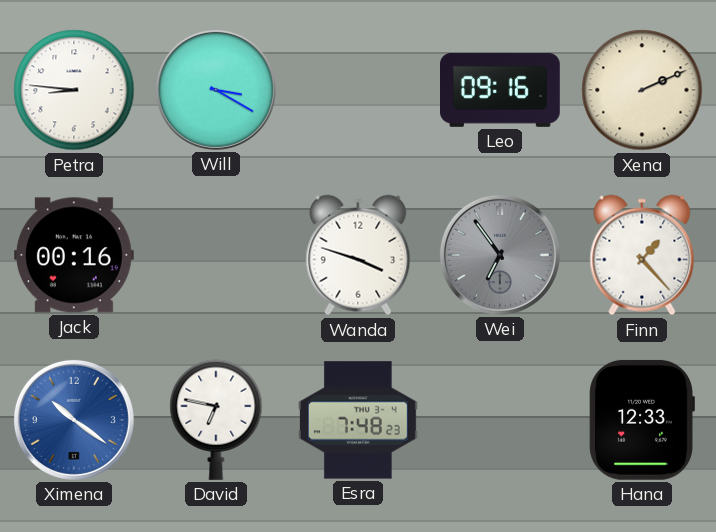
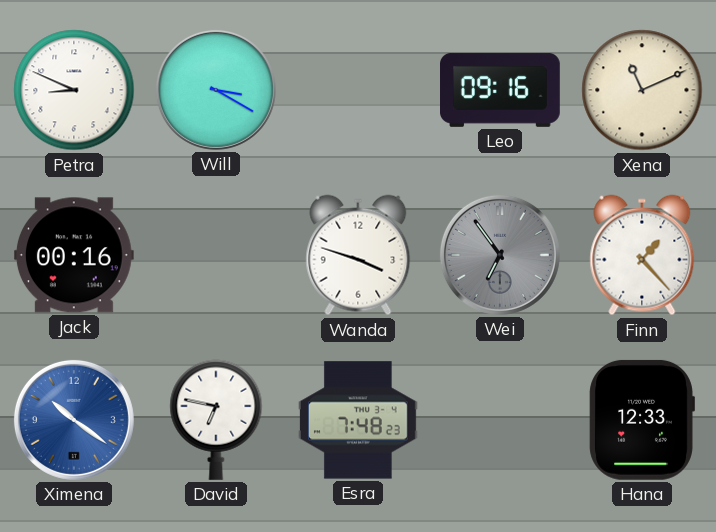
Petra: 8:46 -> 8:49 (74, 90)
Xena: 2:11 -> 11:11 (642, 90)
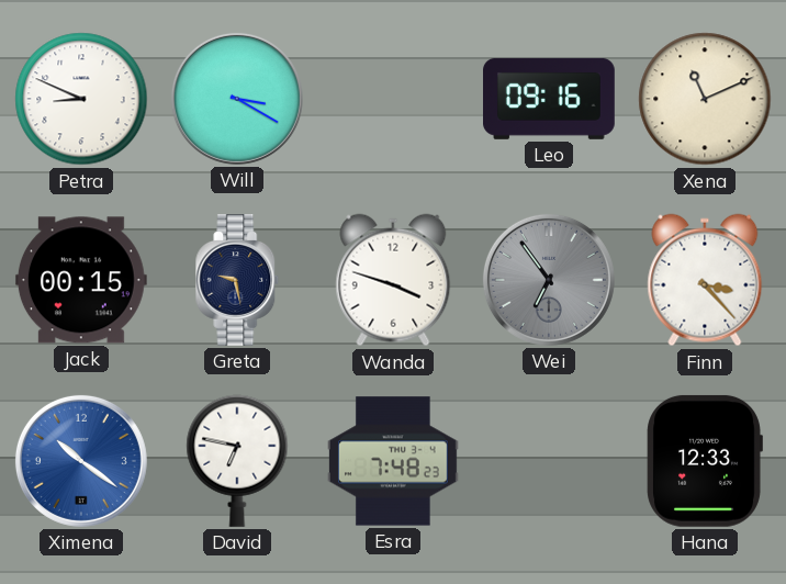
Jack: 00:16 -> 00:15 (81, 280)
Greta: none -> 9:28 (237, 281)
Finn: 1:23 -> 3:23 (705, 280)
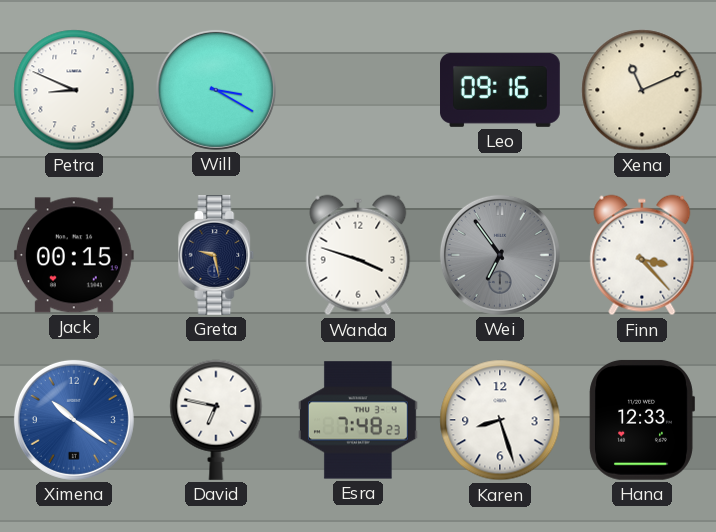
Karen: none -> 8:27 (500, 420)
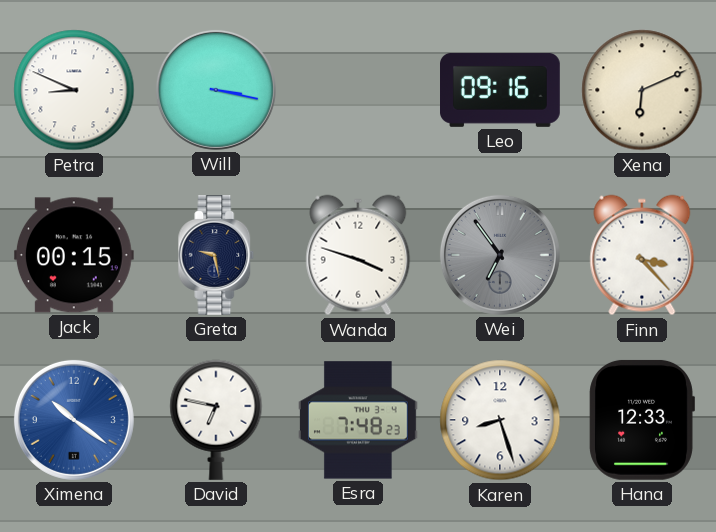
Will: 3:20 -> 3:17 (216, 90)
Xena: 11:11 -> 6:11 (642, 90)
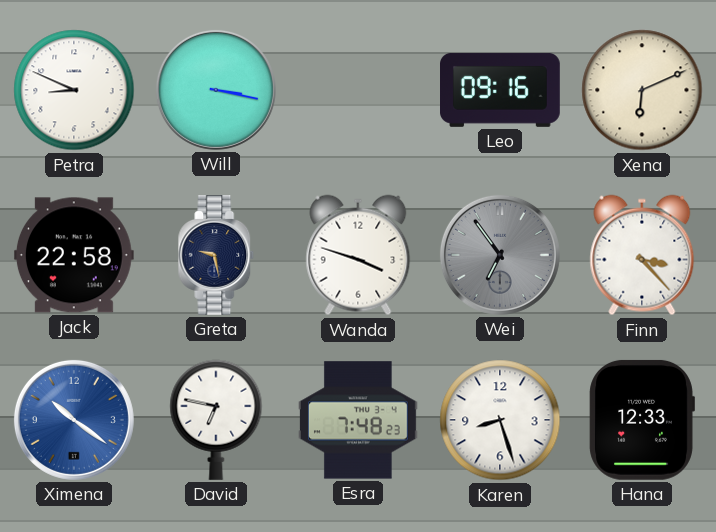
Jack: 00:15 -> 22:58 (74, 255)
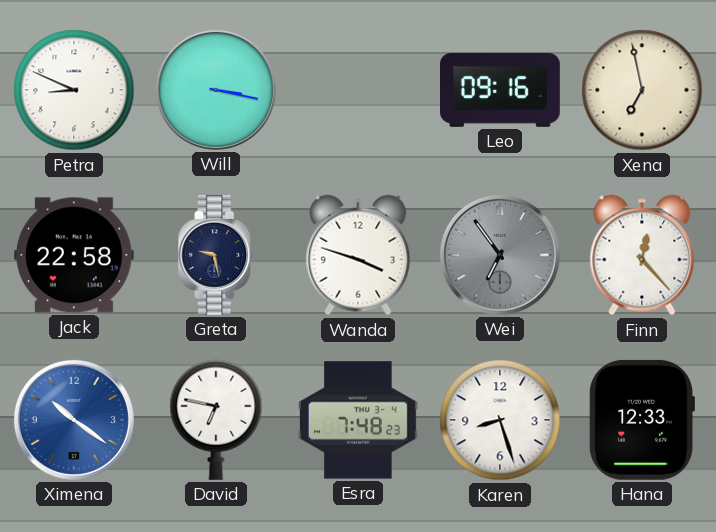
Xena: 6:11 -> 6:58 (642, 90)
Finn: 3:23 -> 12:23 (642, 255)
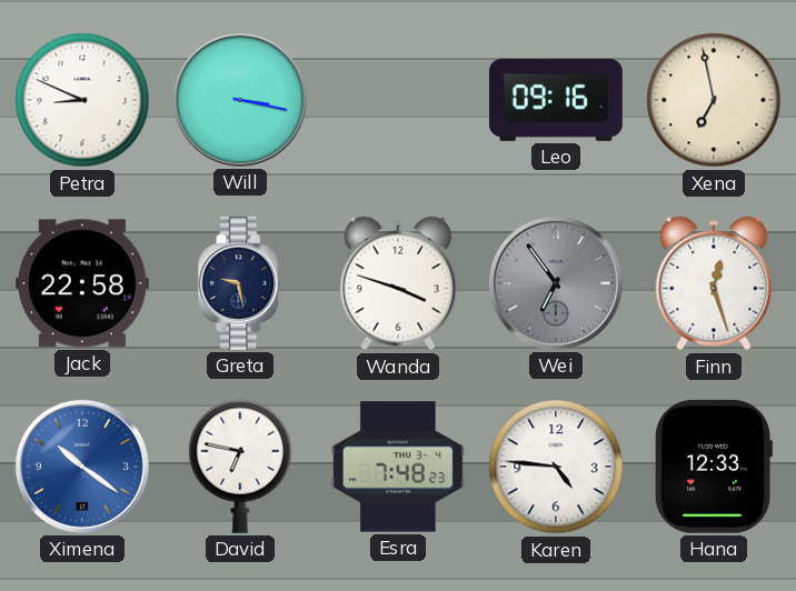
Finn: 12:23 -> 12:27 (714, 283)
Karen: 8:27 -> 4:46 (556, 467)
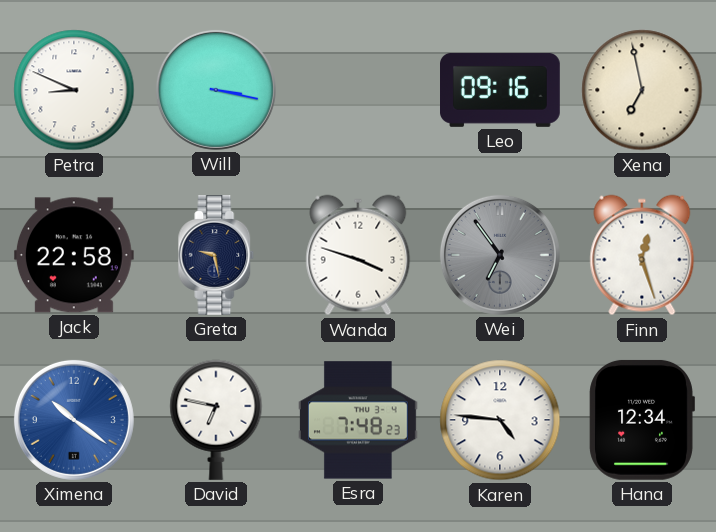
Hana: 12:33 -> 12:34 (642, 420)
